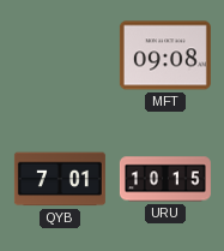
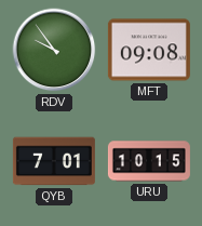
RDV: none -> 9:54 (54, 50)
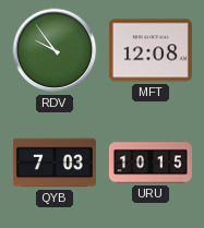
MFT: 09:08 -> 12:08 (151, 50)
QYB: 7:01 -> 7:03 (55, 163)
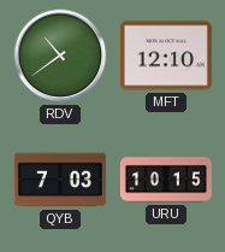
RDV: 9:54 -> 10:39 (60, 55)
MFT: 12:08 -> 12:10 (166, 55)
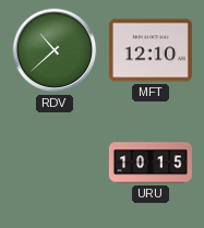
RDV: 10:39 -> 10:38 (55, 50)
QYB: 7:03 -> none (60, 180)
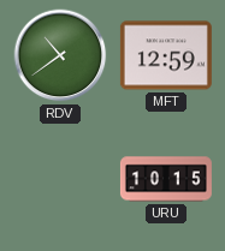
RDV: 10:38 -> 10:39 (60, 55)
MFT: 12:10 -> 12:59 (166, 55)
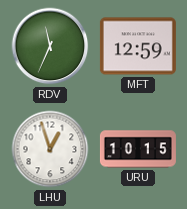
RDV: 10:39 -> 11:34 (50, 46)
LHU: none -> 12:57 (50, 149)
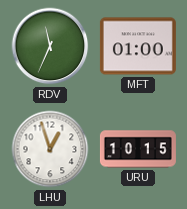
MFT: 12:59 -> 01:00 (138, 46)
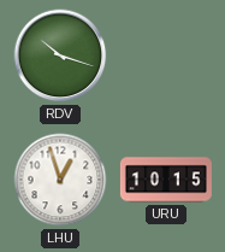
RDV: 11:34 -> 10:18 (60, 55)
MFT: 01:00 -> none (138, 46)
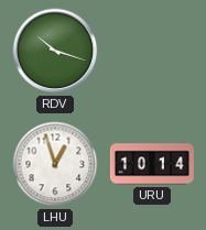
URU: 10:15 -> 10:14 (152, 164)
